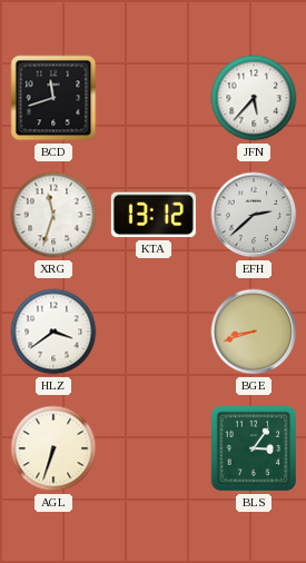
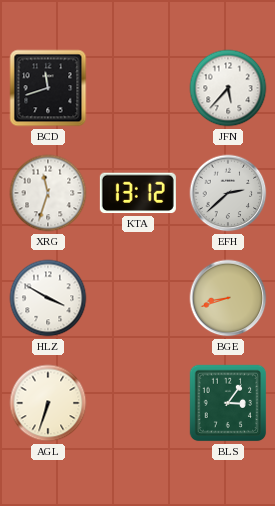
HLZ: 3:39 -> 3:50 (48, 298)
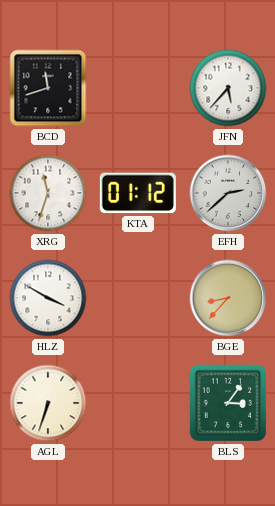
KTA: 13:12 -> 01:12 (138, 193)
BGE: 8:42 -> 8:37 (228, 298)
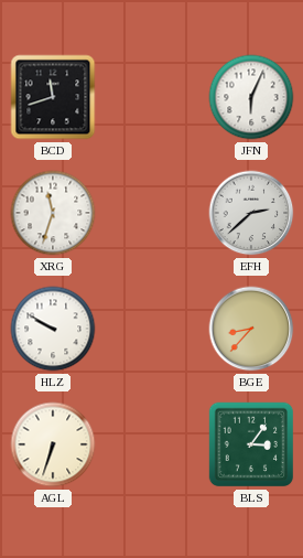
JFN: 5:37 -> 6:04 (251, 97)
KTA: 01:12 -> none (138, 193)
HLZ: 3:50 -> 9:50 (53, 329)
